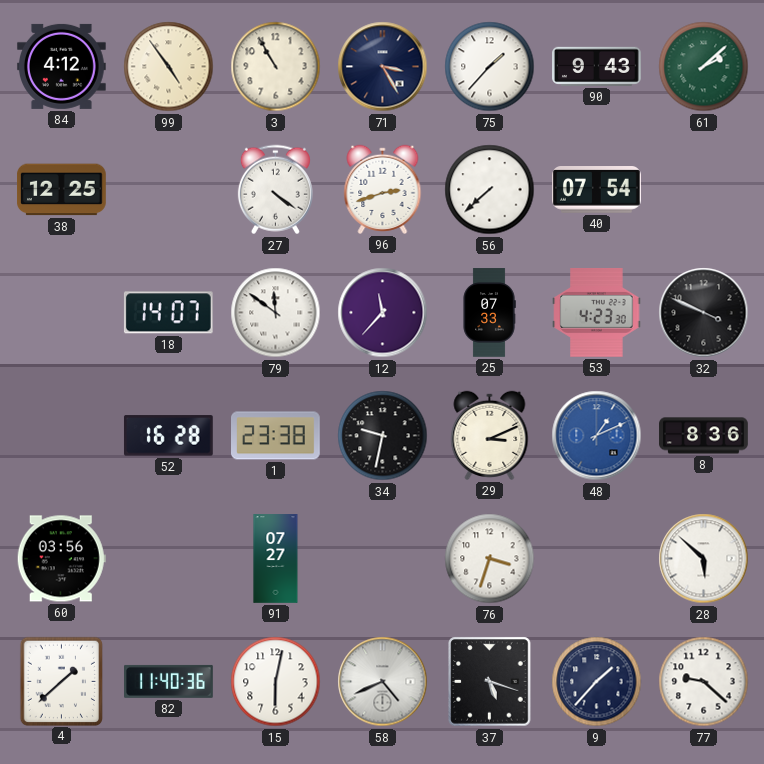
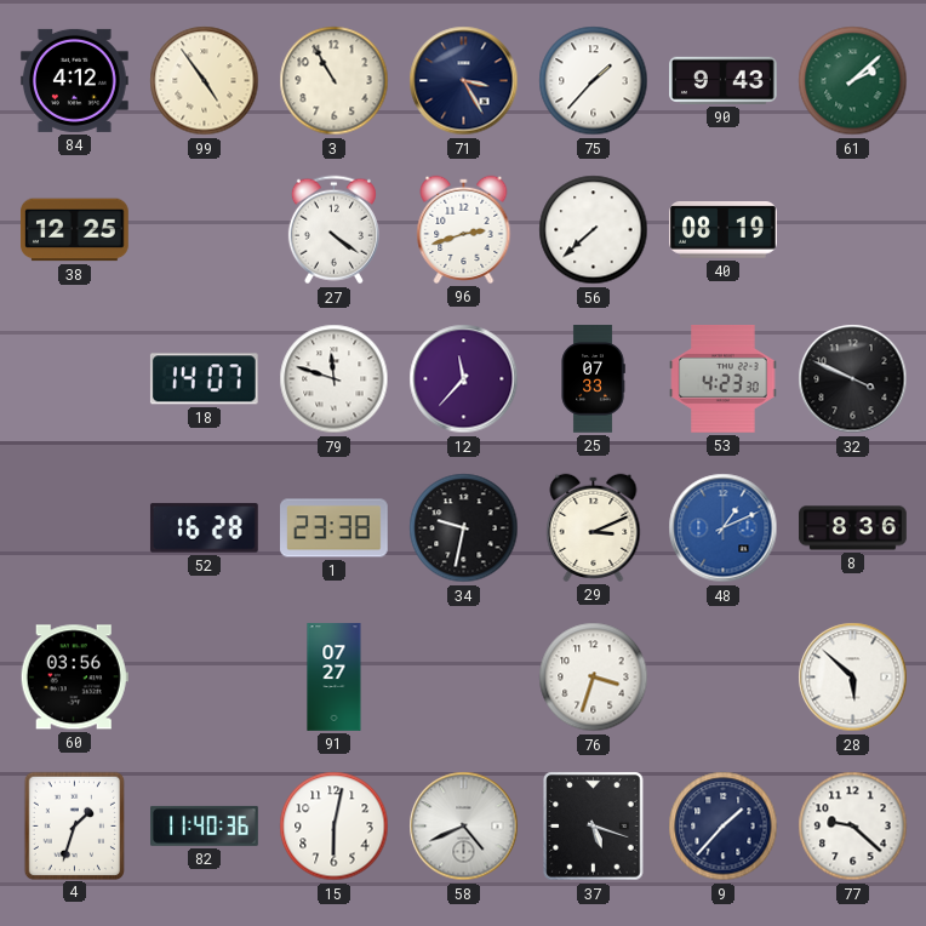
40: 07:54 -> 08:19 (724, 230)
79: 11:51 -> 11:48 (335, 379)
4: 1:38 -> 1:33 (74, 825)
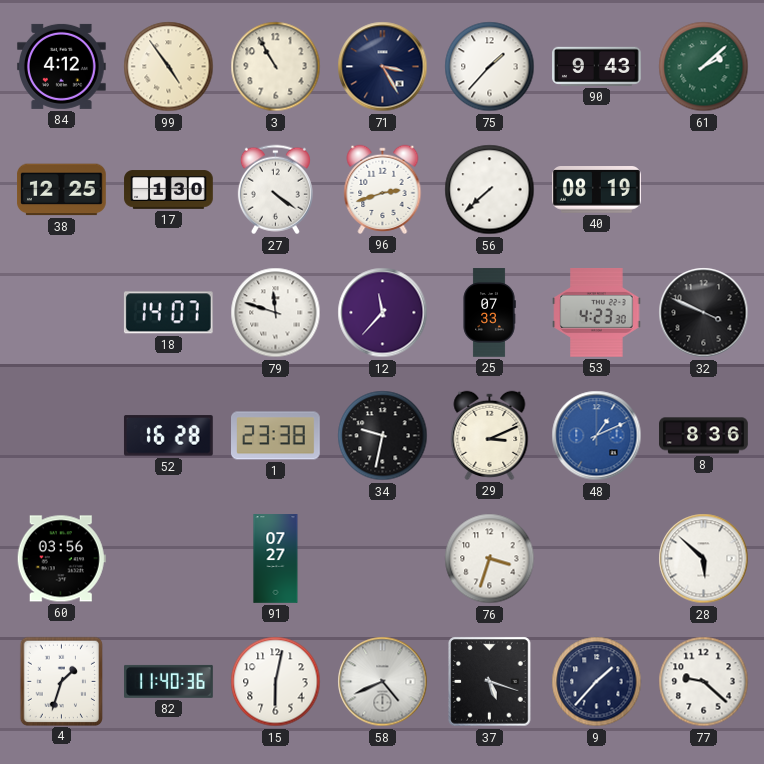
17: none -> 1:30 (169, 190)
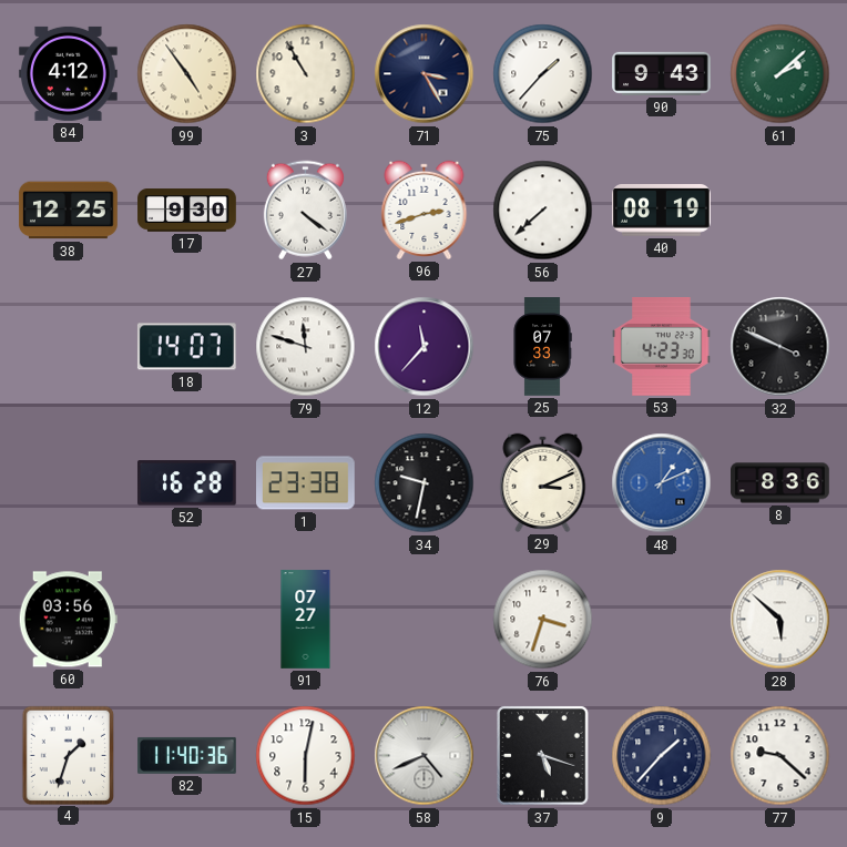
17: 1:30 -> 9:30 (187, 211)
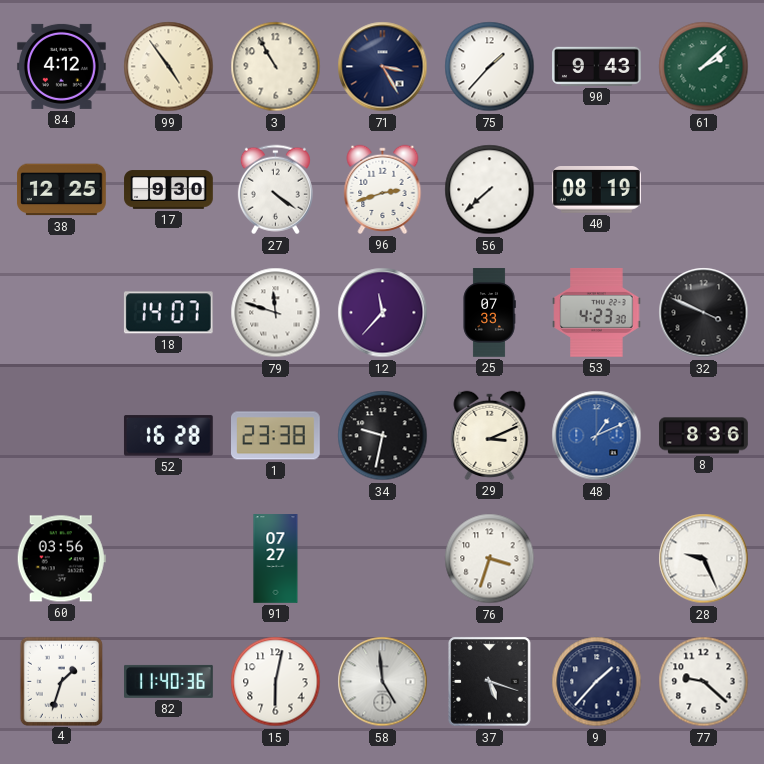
28: 5:52 -> 9:26 (704, 559)
58: 4:41 -> 4:59 (383, 682)
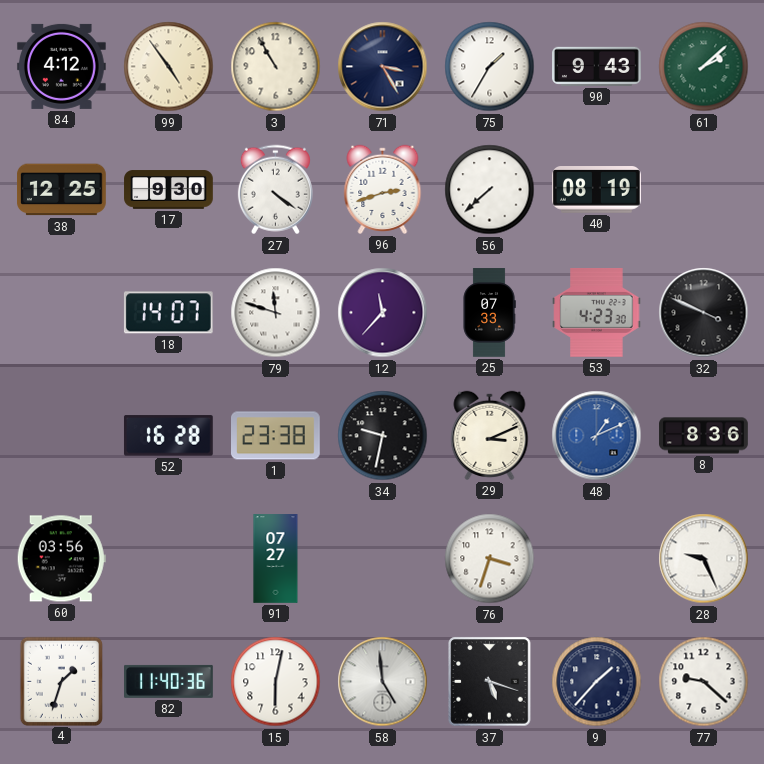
75: 1:37 -> 1:35 (490, 67)
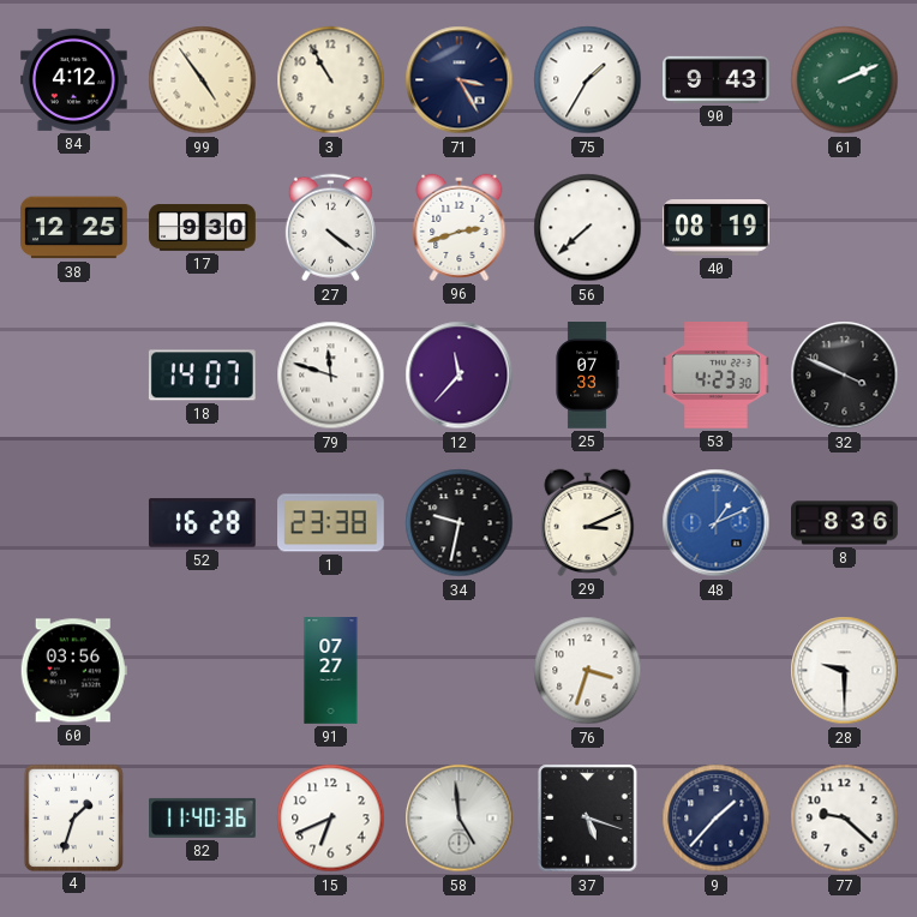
61: 2:08 -> 2:11 (845, 80)
28: 9:26 -> 9:30 (845, 671)
15: 6:02 -> 6:41 (331, 819)
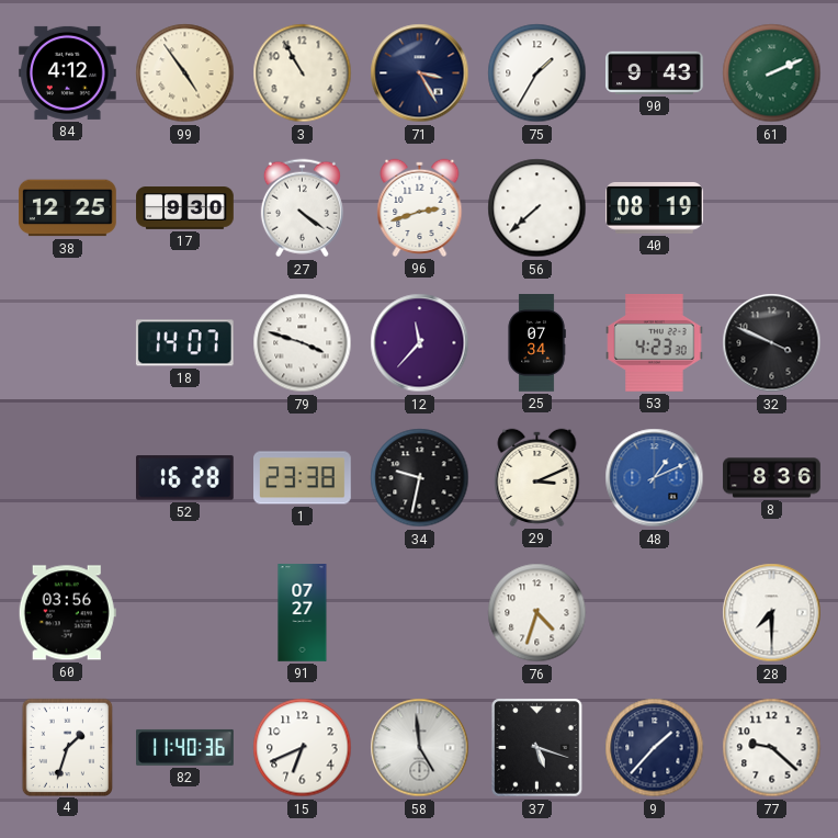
79: 11:48 -> 3:48 (303, 343)
25: 07:33 -> 07:34 (536, 343)
76: 3:33 -> 4:33 (537, 613)
28: 9:30 -> 7:30 (772, 613)
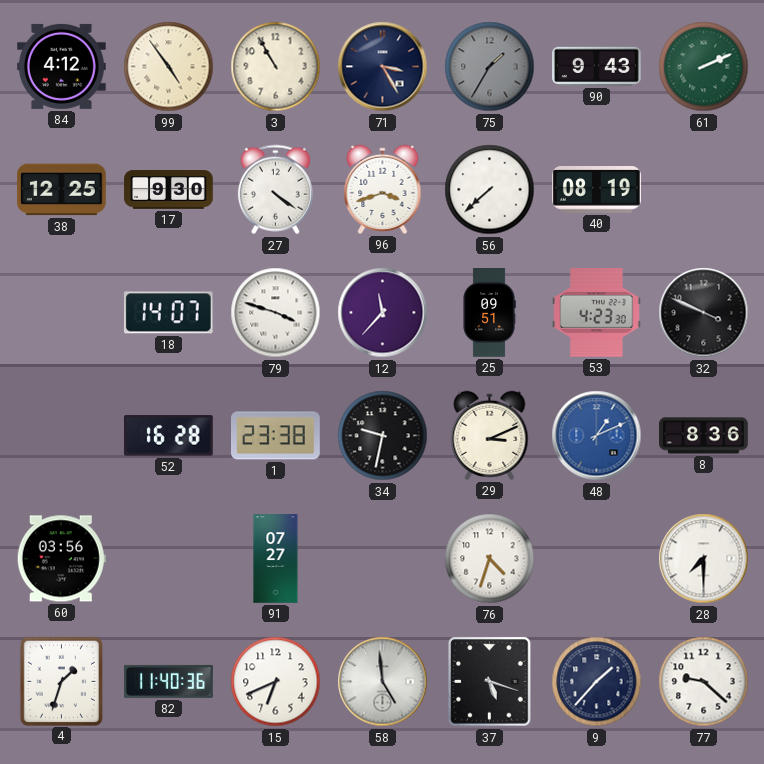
75 dial: white -> grey (490, 67)
96: 2:42 -> 3:42 (383, 189)
25: 07:34 -> 09:51 (489, 313)
